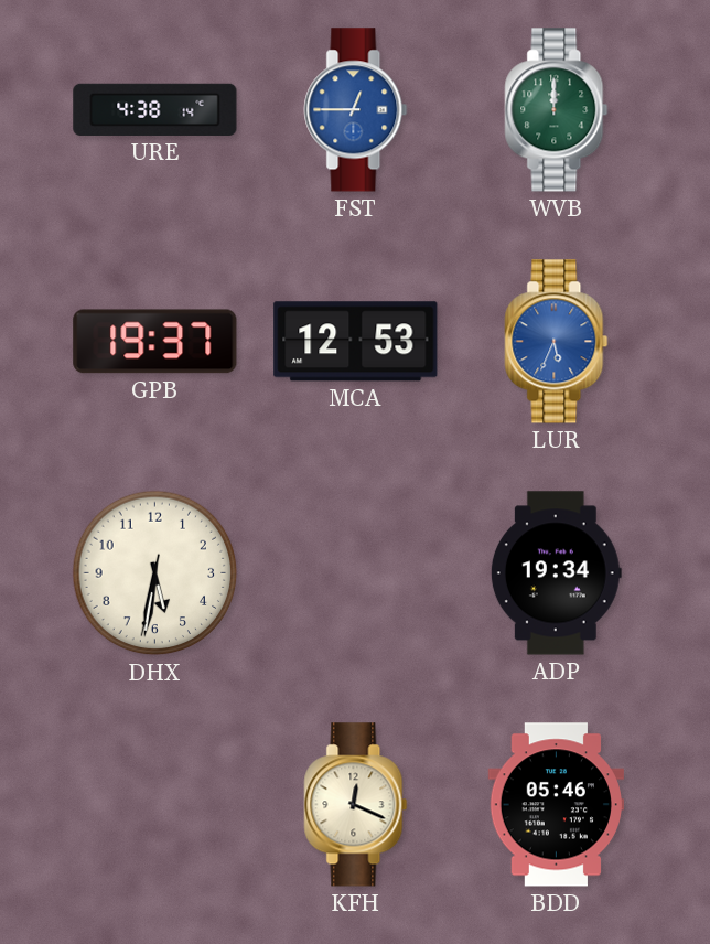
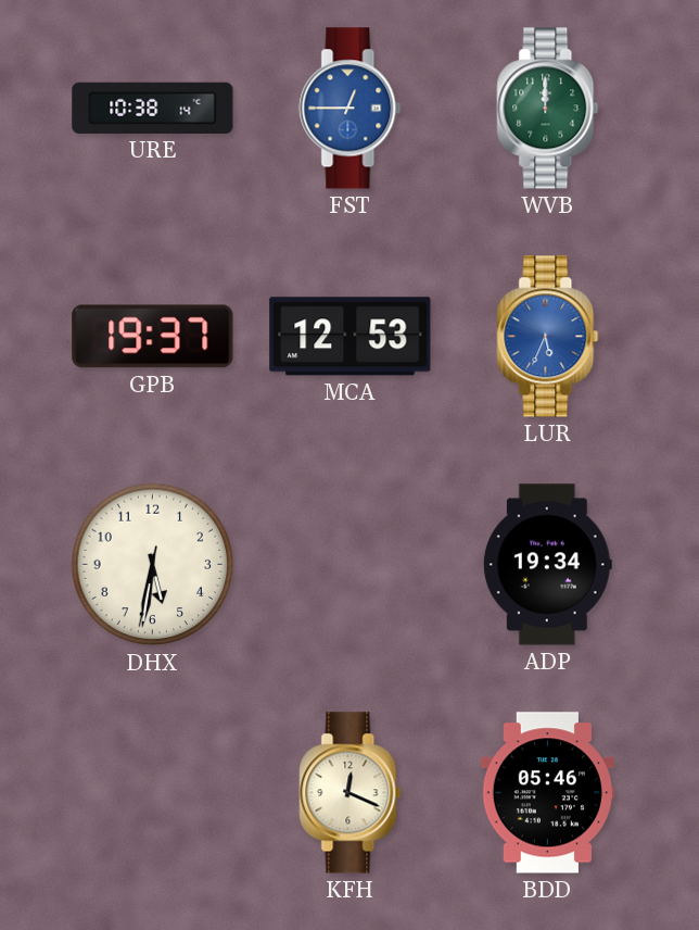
URE: 4:38 -> 10:38 (153, 108)
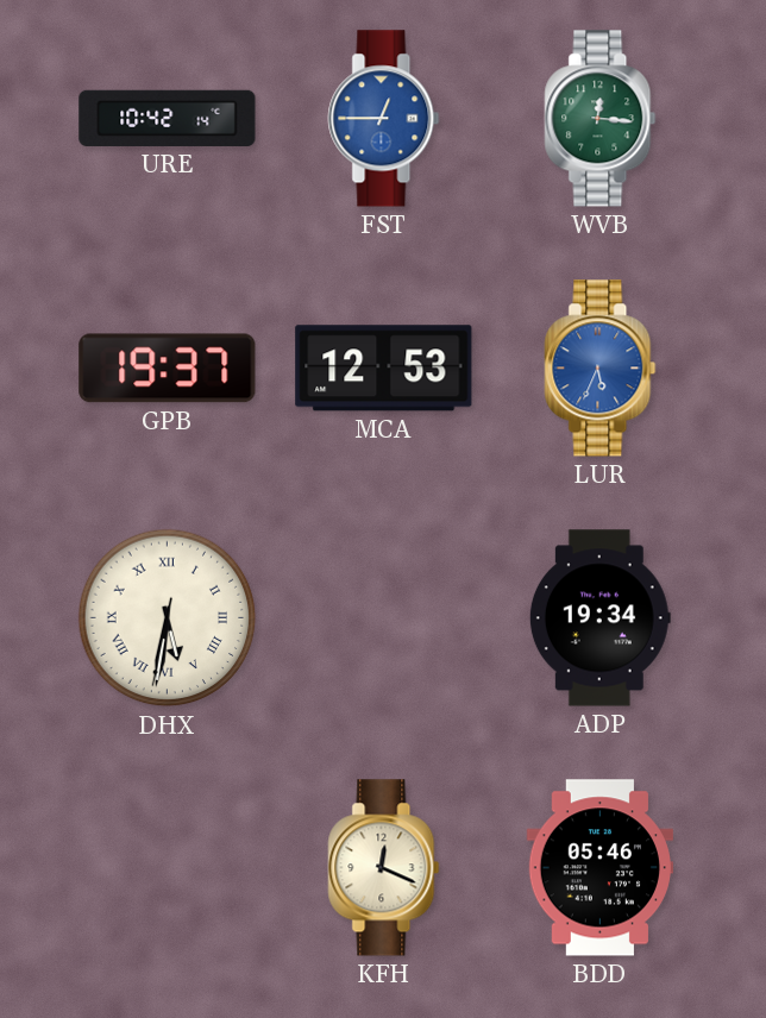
URE: 10:38 -> 10:42 (168, 118)
WVB: 12:00 -> 12:16 (601, 119)
DHX numerals: Arabic -> Roman (168, 618)
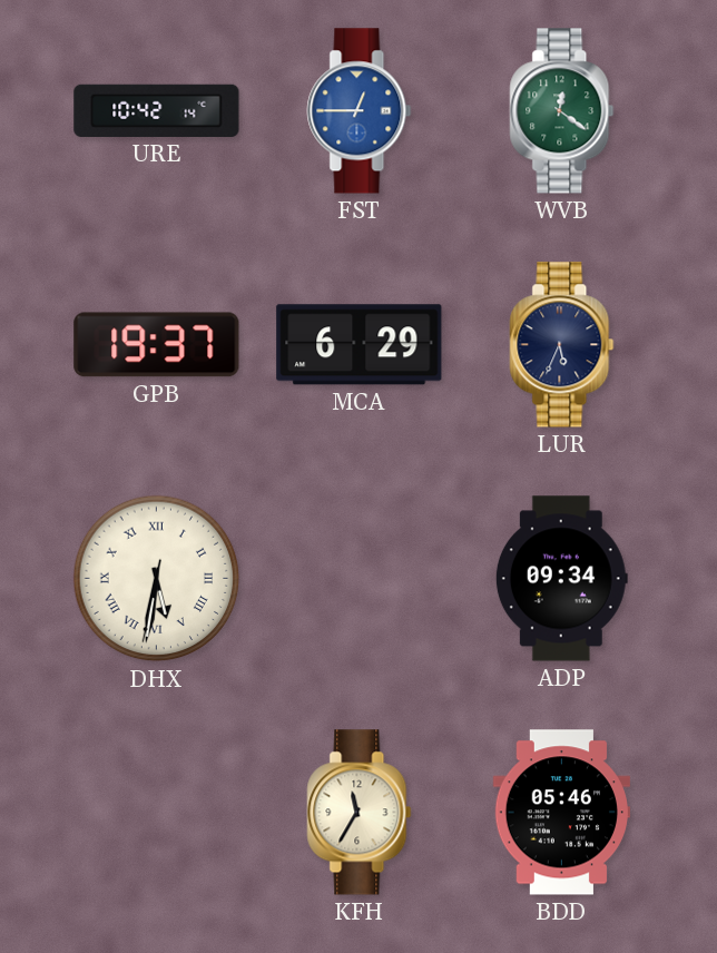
WVB: 12:16 -> 12:21 (562, 111)
MCA: 12:53 -> 6:29 (360, 345)
LUR dial: blue -> navy (562, 345)
ADP: 19:34 -> 09:34 (561, 579)
KFH: 12:19 -> 11:35 (360, 813)
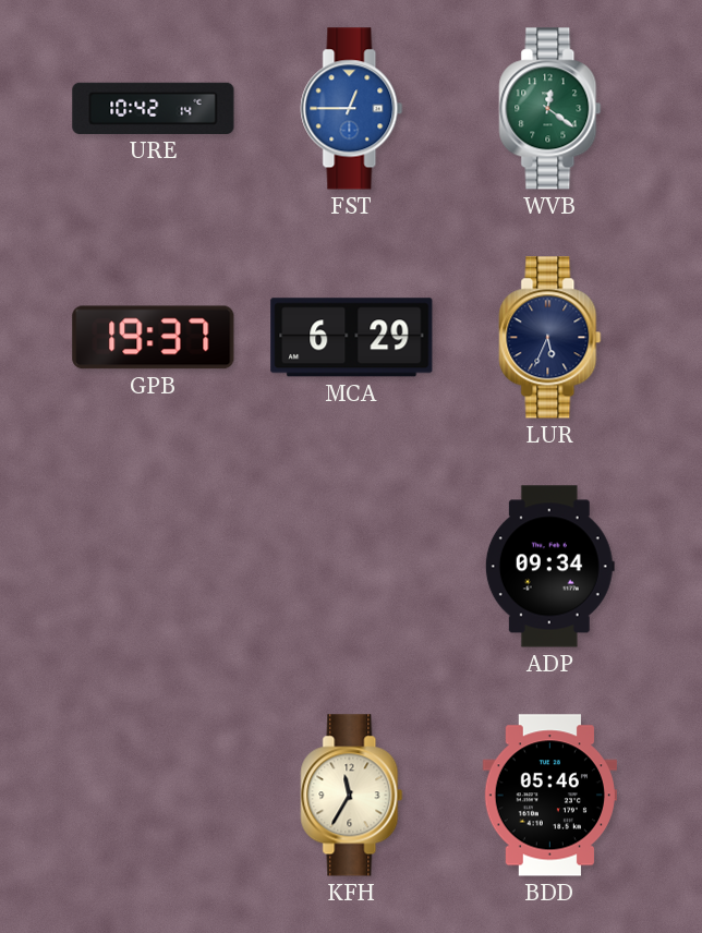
DHX: 5:31 -> none (157, 579)
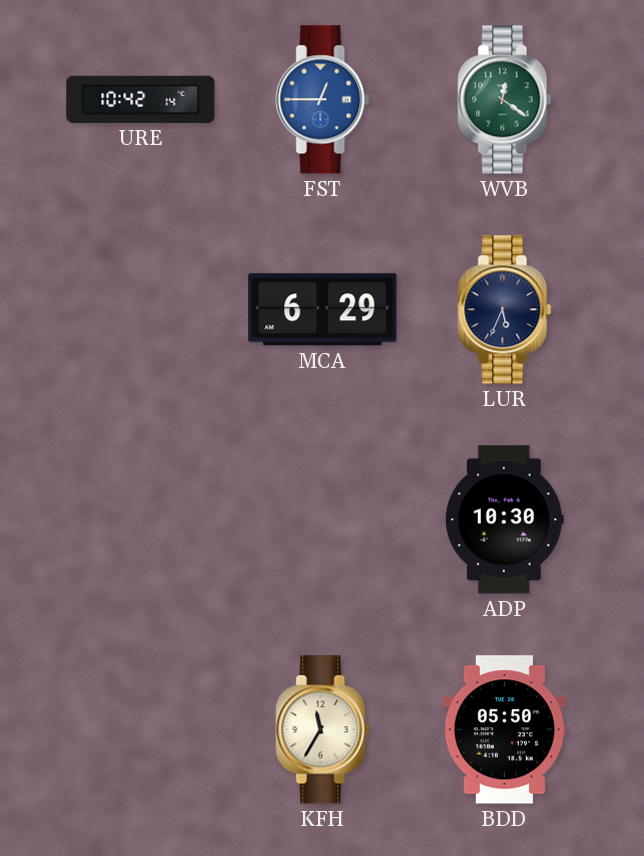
GPB: 19:37 -> none (154, 338)
ADP: 09:34 -> 10:30 (504, 520)
BDD: 05:46 -> 05:50 (504, 730)
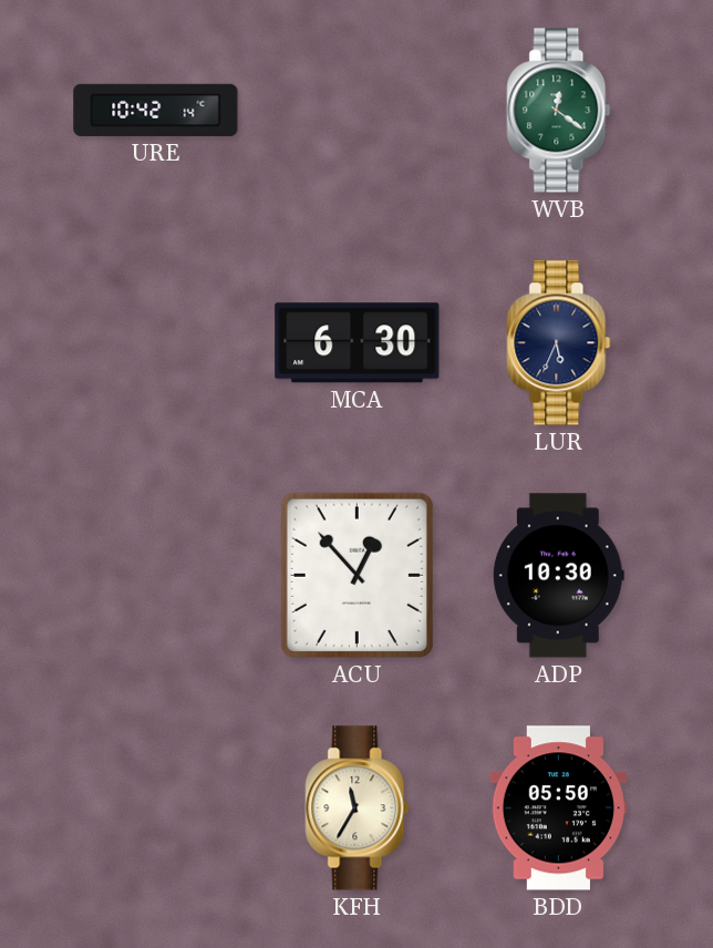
FST: 12:45 -> none (323, 100)
MCA: 6:29 -> 6:30 (358, 343)
ACU: none -> 12:53 (356, 575)
